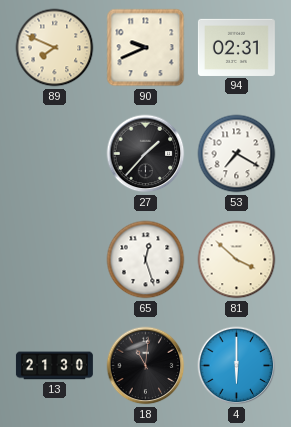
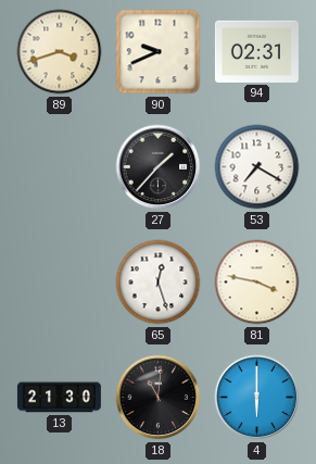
89: 7:49 -> 3:42 (60, 52)
81: 3:52 -> 3:47 (257, 283)
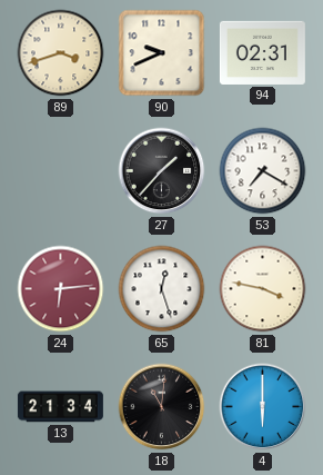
24: none -> 6:14 (61, 289)
13: 21:30 -> 21:34 (60, 407)
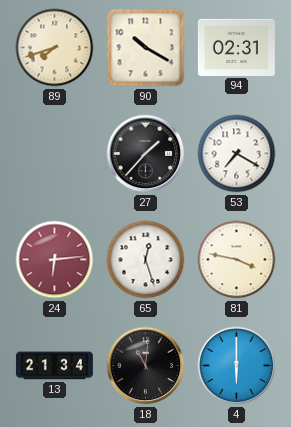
89: 3:42 -> 7:42 (55, 48)
90: 9:41 -> 10:20 (146, 48)
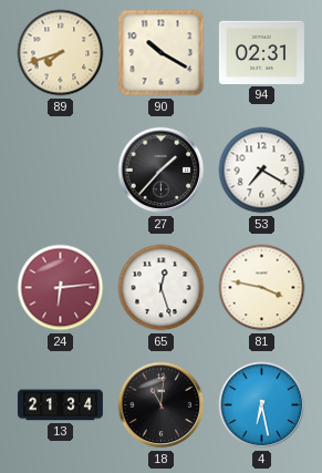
4: 6:00 -> 6:28 (262, 405)
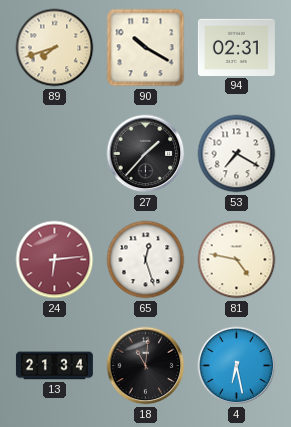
81: 3:47 -> 4:47 (237, 260)
